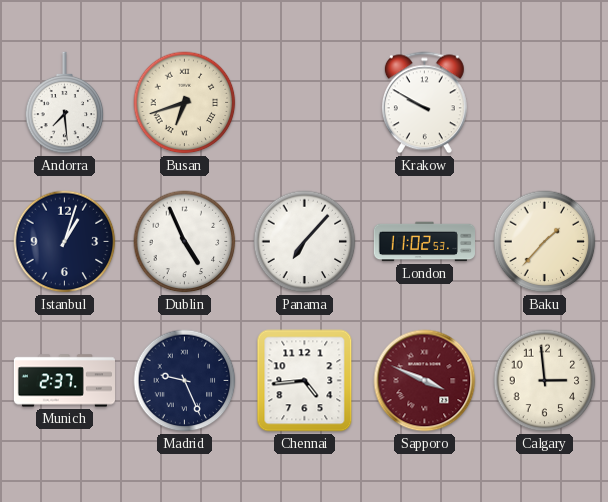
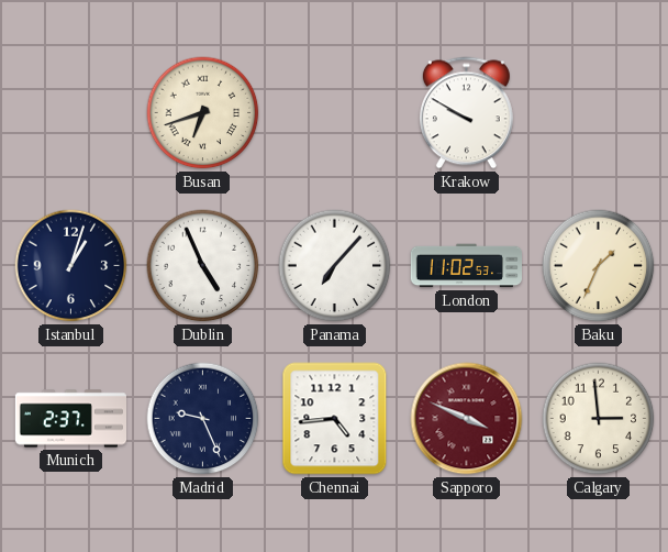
Andorra: 7:29 -> none (65, 103)
Baku: 1:37 -> 1:34 (599, 266)
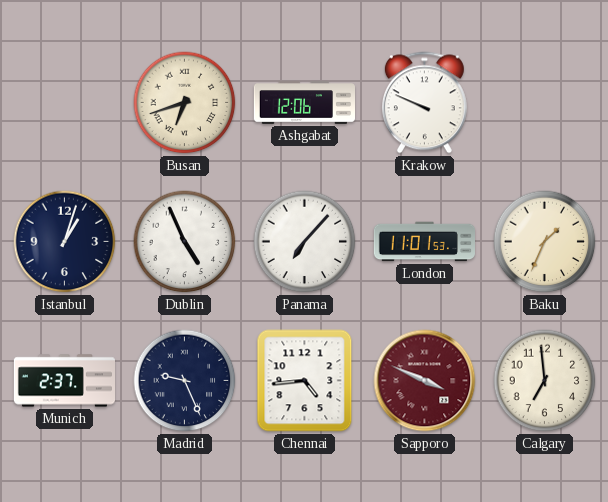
Ashgabat: none -> 12:06 (304, 103)
Krakow: 9:50 -> 9:49 (424, 103)
London: 11:02 -> 11:01 (424, 242)
Calgary: 2:59 -> 6:59 (545, 381)
